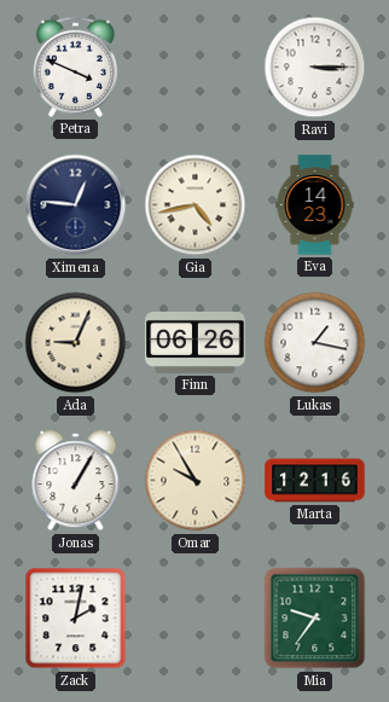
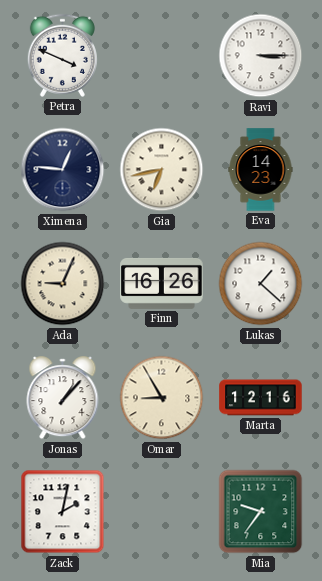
Gia: 4:43 -> 6:43 (162, 170)
Finn: 06:26 -> 16:26 (162, 283)
Lukas: 1:17 -> 1:22 (261, 284)
Jonas: 1:05 -> 1:07 (63, 398)
Omar: 9:55 -> 8:55 (162, 398)
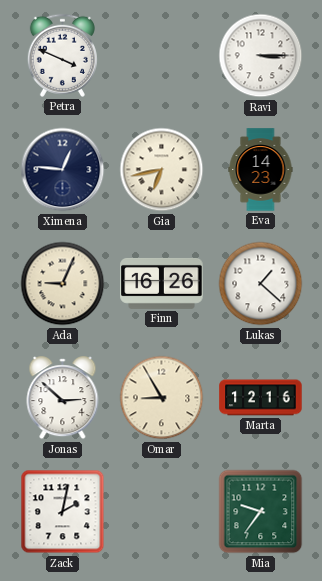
Jonas: 1:07 -> 2:52 (63, 398)
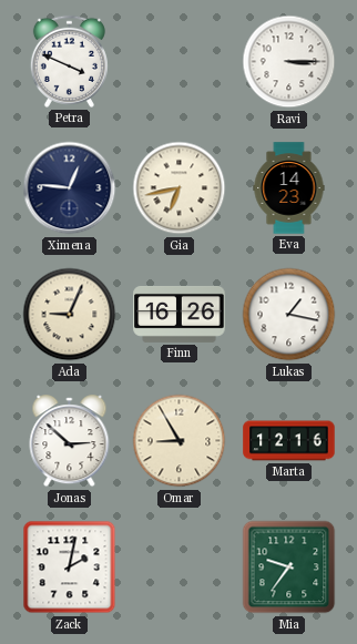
Lukas: 1:22 -> 1:17 (289, 315)
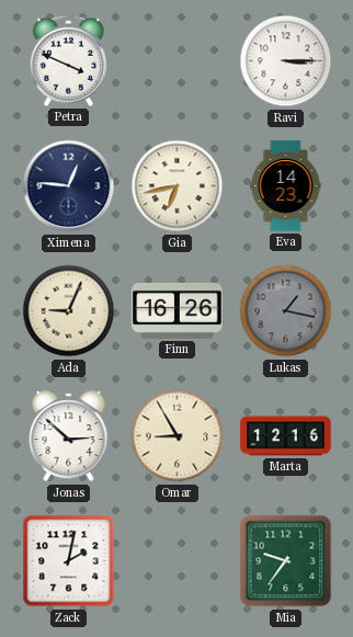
Lukas dial: white -> grey (286, 311)
